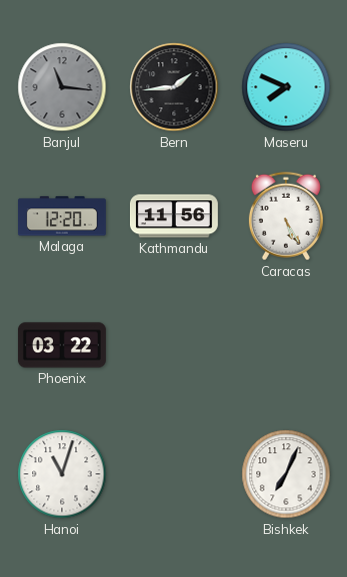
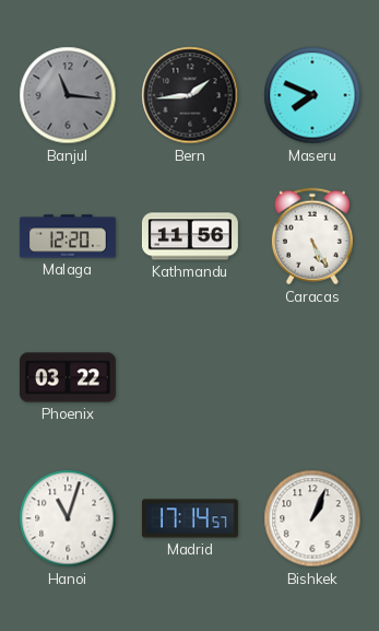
Madrid: none -> 17:14 (190, 518)
Bishkek: 7:04 -> 1:04 (312, 518)
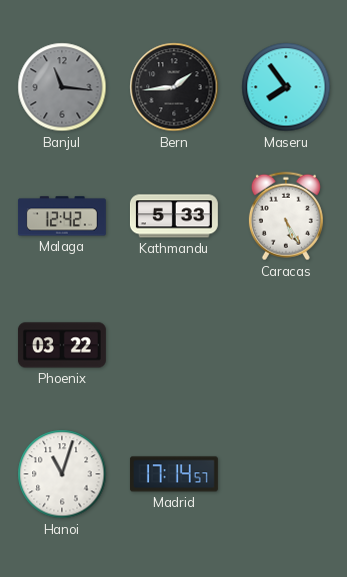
Maseru: 7:49 -> 7:54 (286, 87)
Malaga: 12:20 -> 12:42 (62, 216)
Kathmandu: 11:56 -> 5:33 (174, 216)
Bishkek: 1:04 -> none (312, 518)
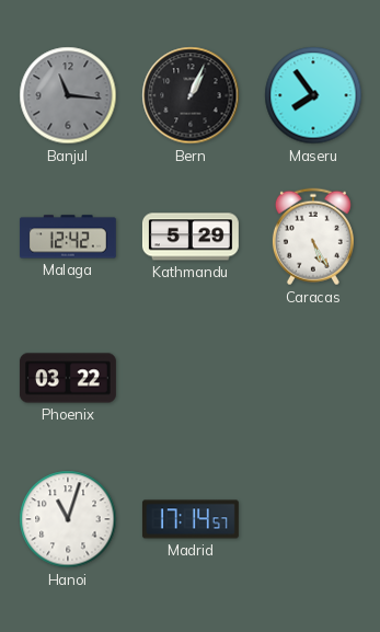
Bern: 1:44 -> 1:04 (191, 95)
Kathmandu: 5:33 -> 5:29 (191, 237)
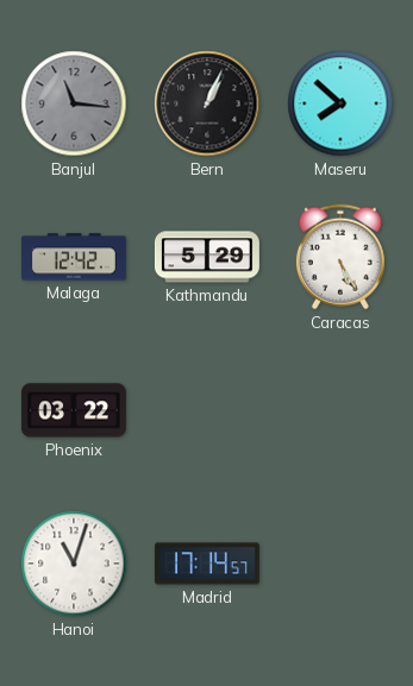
Maseru: 7:54 -> 7:52 (340, 103)
